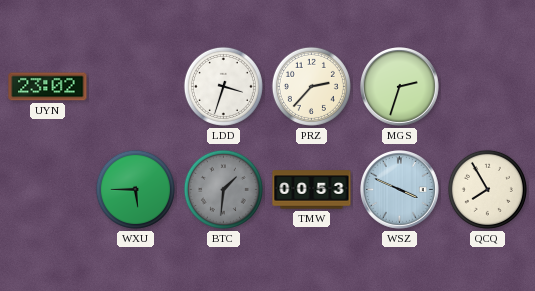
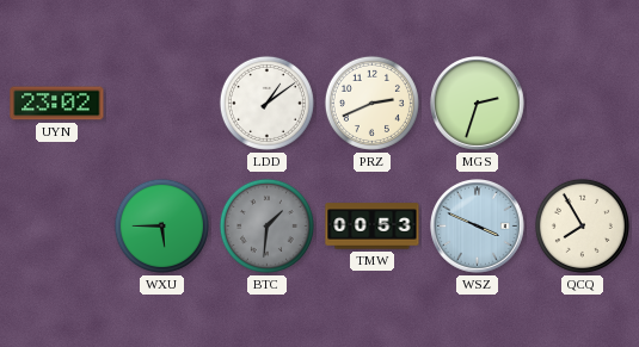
LDD: 3:33 -> 1:09 (266, 103)
PRZ: 2:37 -> 2:41 (371, 103)
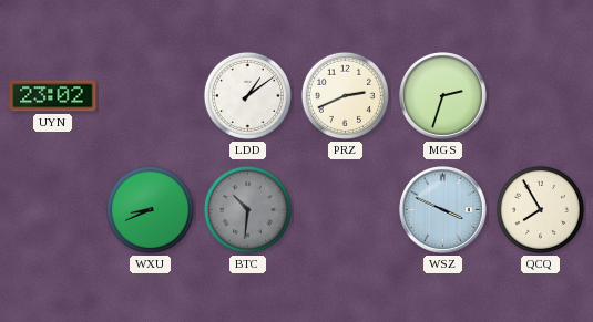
WXU: 5:45 -> 8:41 (150, 209)
BTC: 1:31 -> 10:31 (247, 209)
TMW: 00:53 -> none (373, 227)
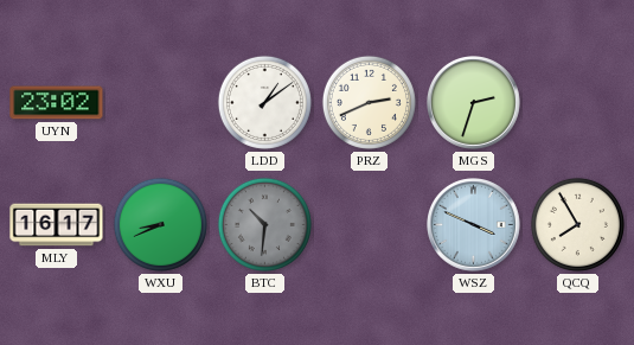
MLY: none -> 16:17 (57, 225)
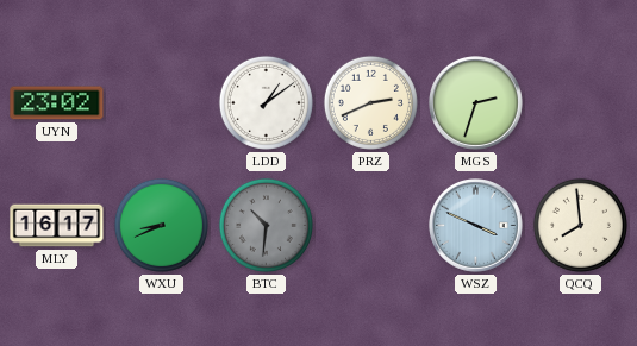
QCQ: 7:55 -> 7:59 (580, 225)
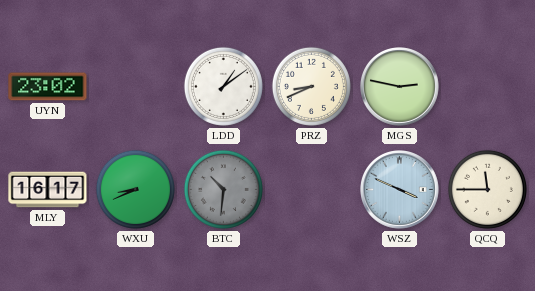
PRZ: 2:41 -> 8:41 (311, 86)
MGS: 2:33 -> 2:47 (400, 87)
QCQ: 7:59 -> 11:45 (487, 189)
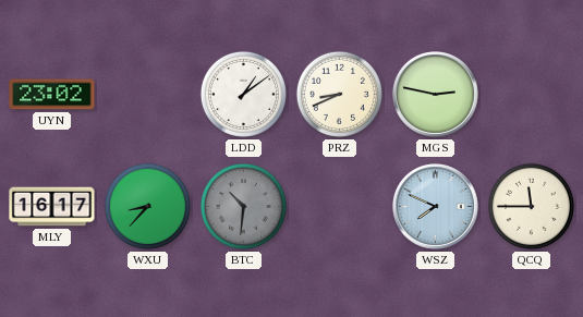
WXU: 8:41 -> 8:37 (147, 206)
WSZ: 3:49 -> 7:49 (436, 207)
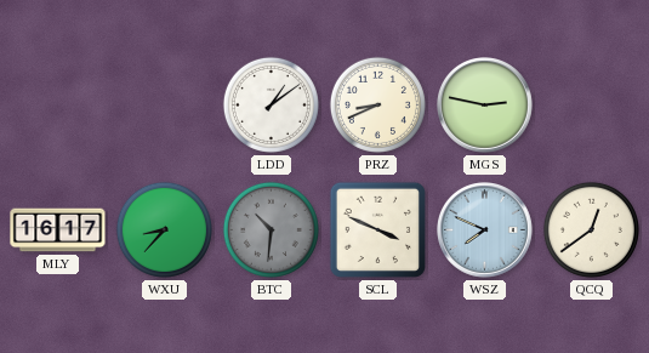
UYN: 23:02 -> none (52, 95)
SCL: none -> 3:49 (377, 229)
QCQ: 11:45 -> 12:39 (591, 229)
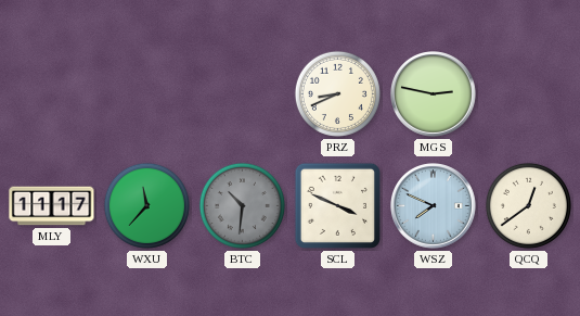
LDD: 1:09 -> none (271, 104)
MLY: 16:17 -> 11:17 (52, 206)
WXU: 8:37 -> 11:37 (146, 205)
